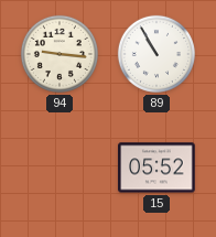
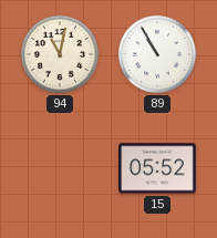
94: 9:16 -> 11:02 (60, 54)
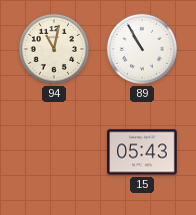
15: 05:52 -> 05:43 (142, 152)
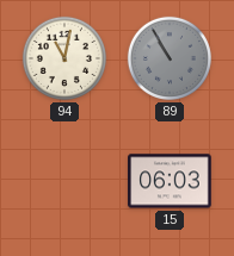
89 dial: white -> grey (170, 58)
15: 05:43 -> 06:03 (170, 181)
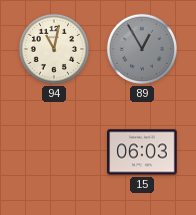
89: 10:55 -> 12:55 (142, 49)
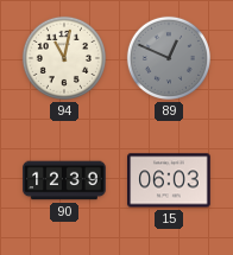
89: 12:55 -> 12:49 (169, 58)
90: none -> 12:39 (64, 180)
